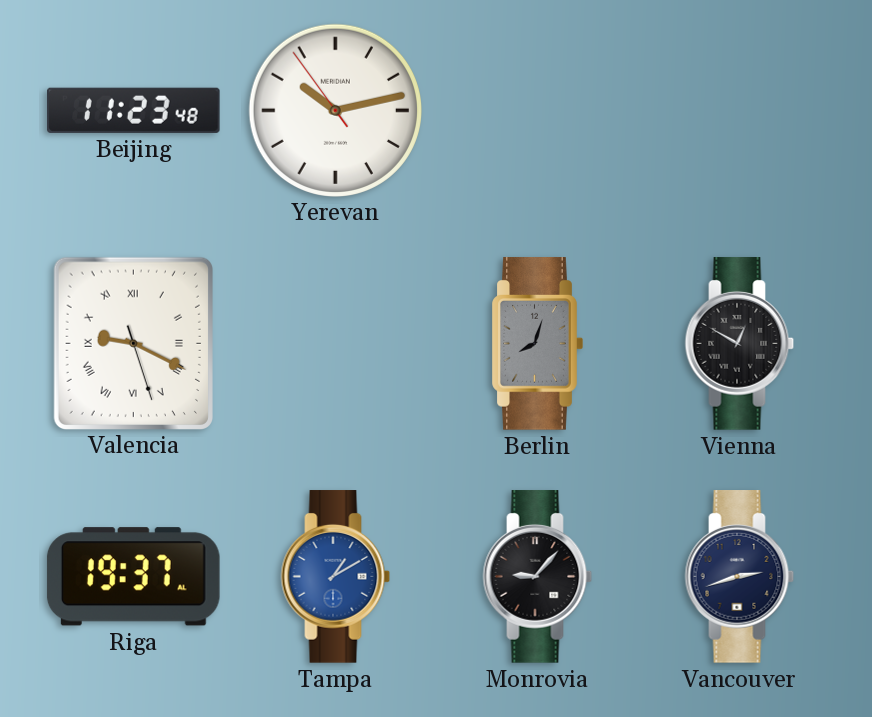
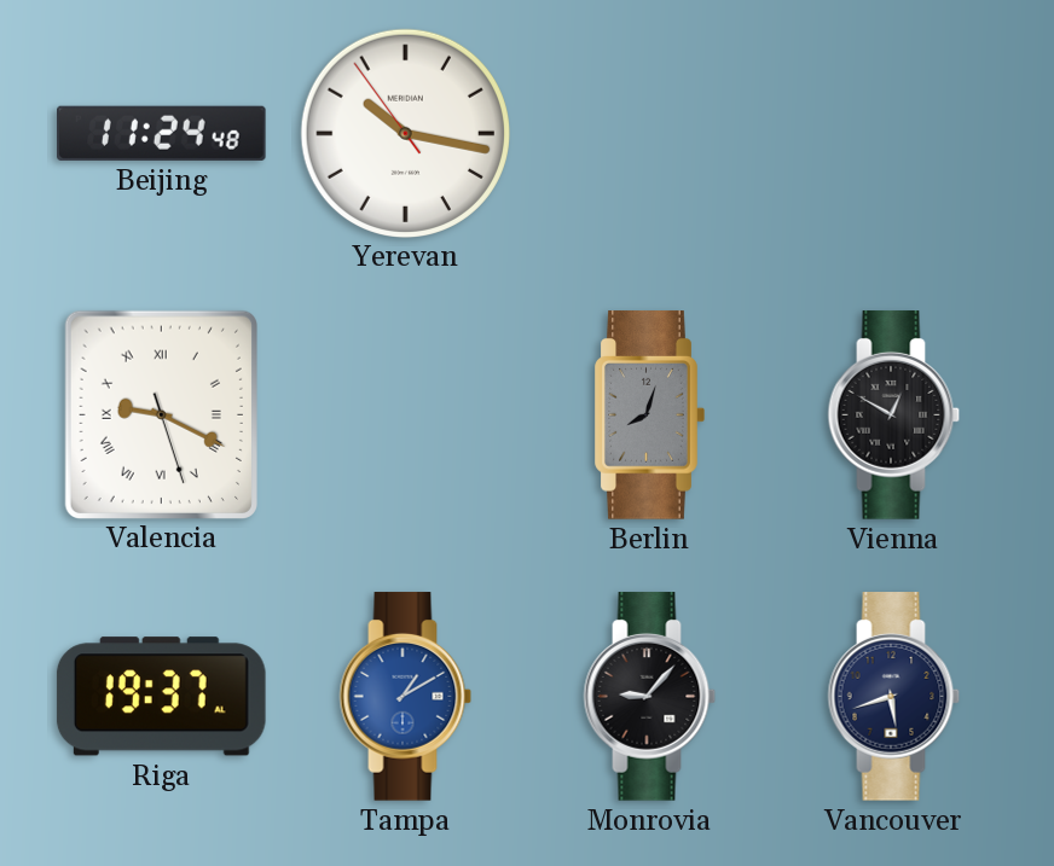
Beijing: 11:23 -> 11:24 (162, 133)
Yerevan: 10:12 -> 10:16 (405, 133)
Vancouver: 2:42 -> 5:42 (894, 697)
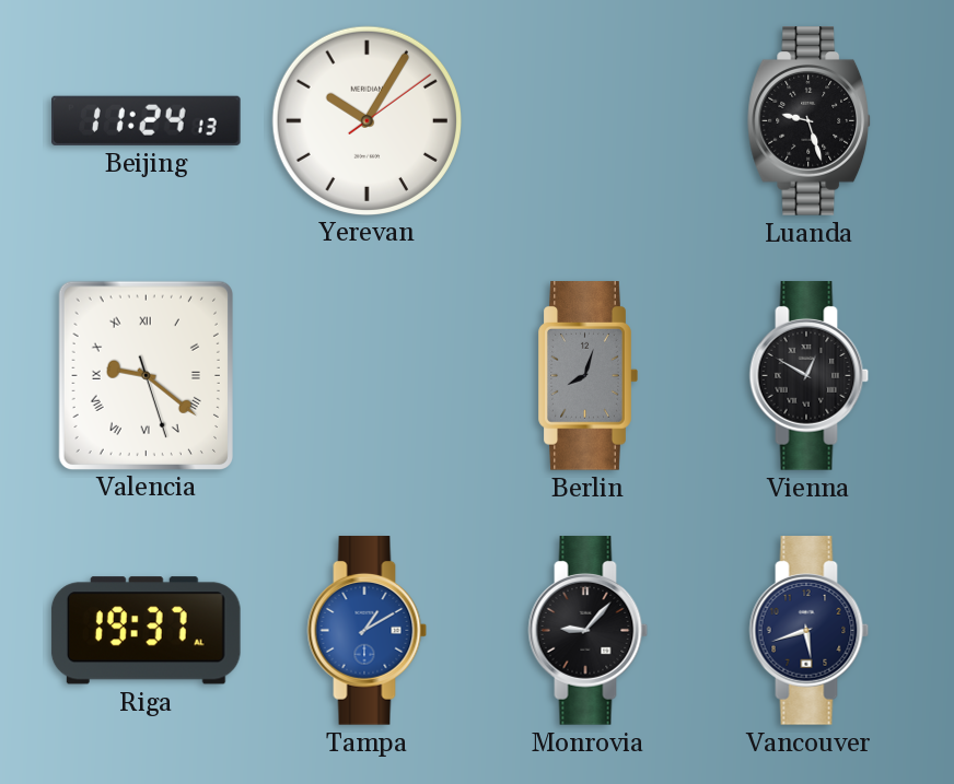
Beijing: 11:24:48 -> 11:24:13 (147, 120)
Yerevan: 10:16 -> 10:05 (367, 120)
Luanda: none -> 9:27 (810, 121)
Valencia: 9:19 -> 9:21 (146, 375)
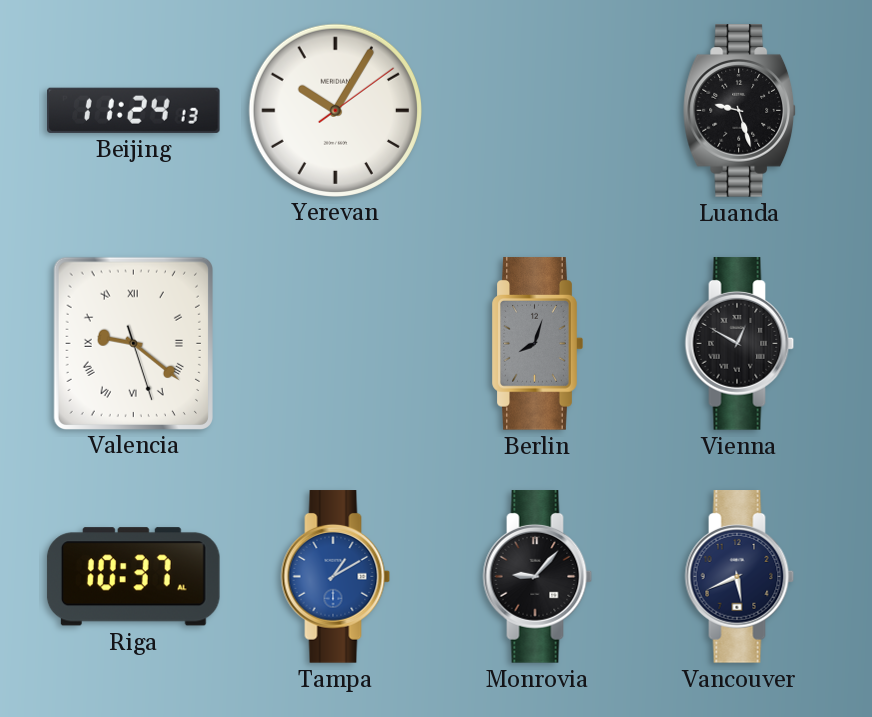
Riga: 19:37 -> 10:37 (133, 577)
Vancouver: 5:42 -> 5:41 (740, 577)
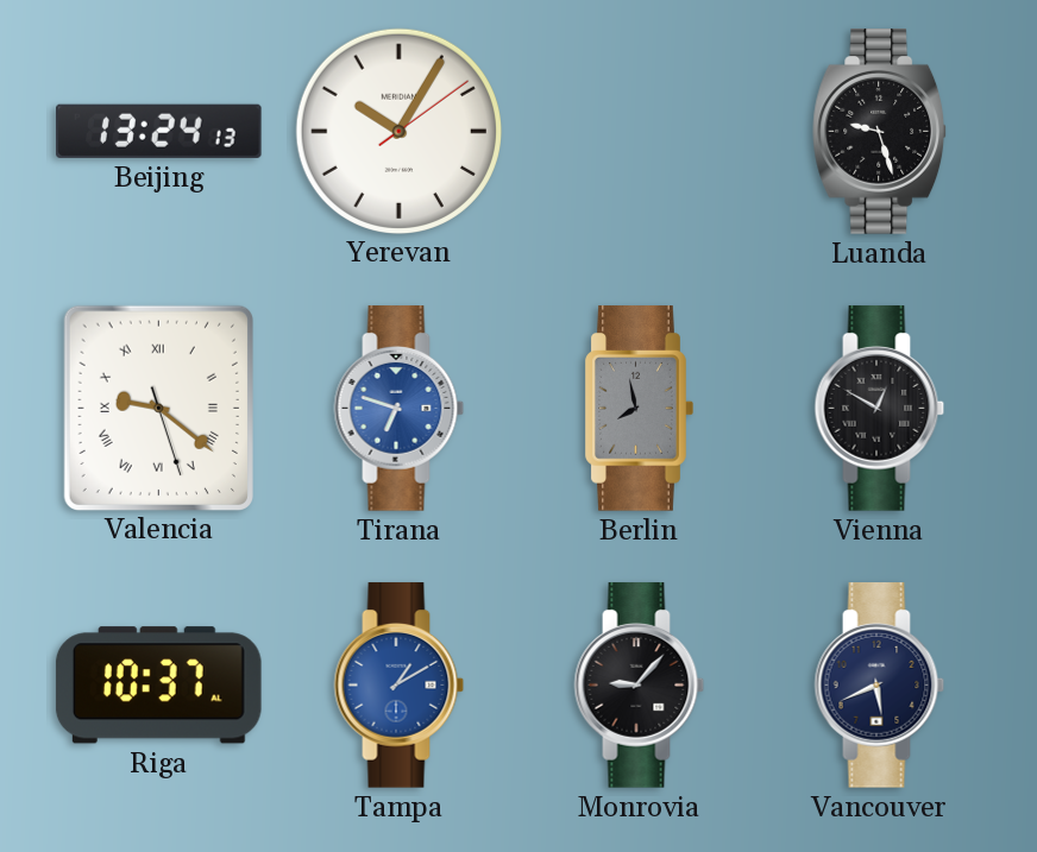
Beijing: 11:24 -> 13:24 (159, 131)
Tirana: none -> 6:48 (400, 409)
Berlin: 8:03 -> 7:58 (639, 409)
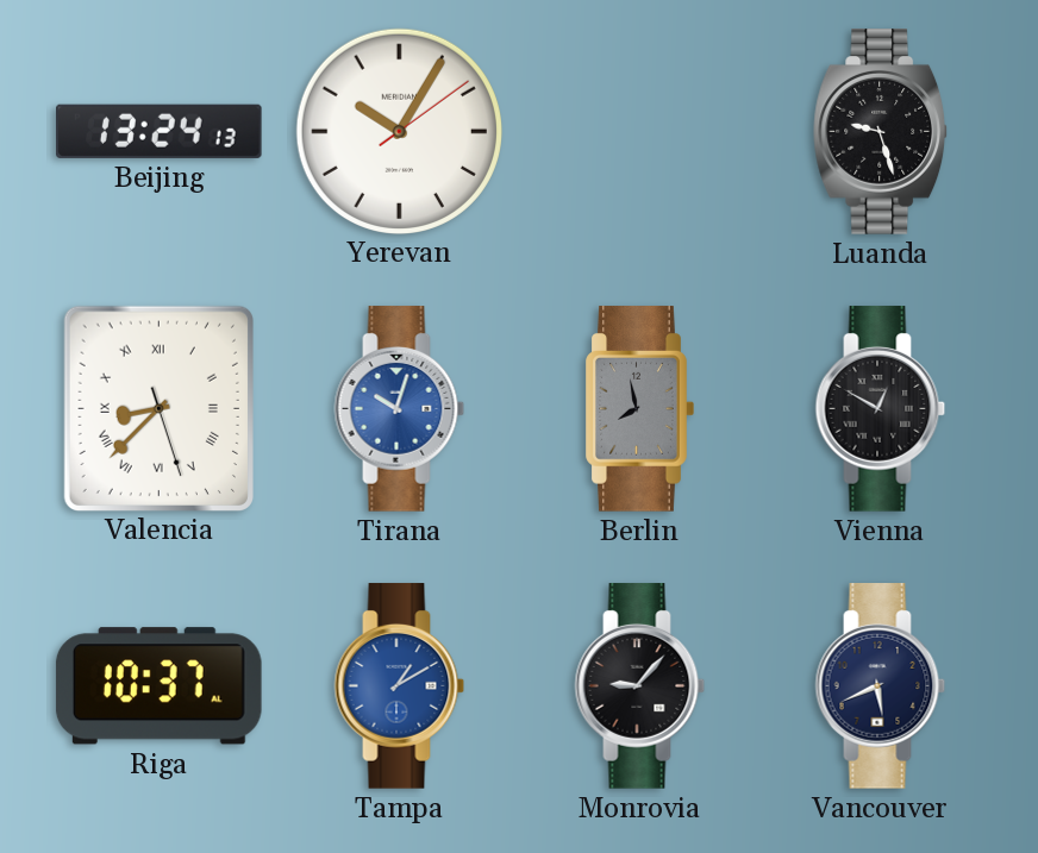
Valencia: 9:21 -> 8:37 (158, 408)
Tirana: 6:48 -> 10:03 (400, 409)
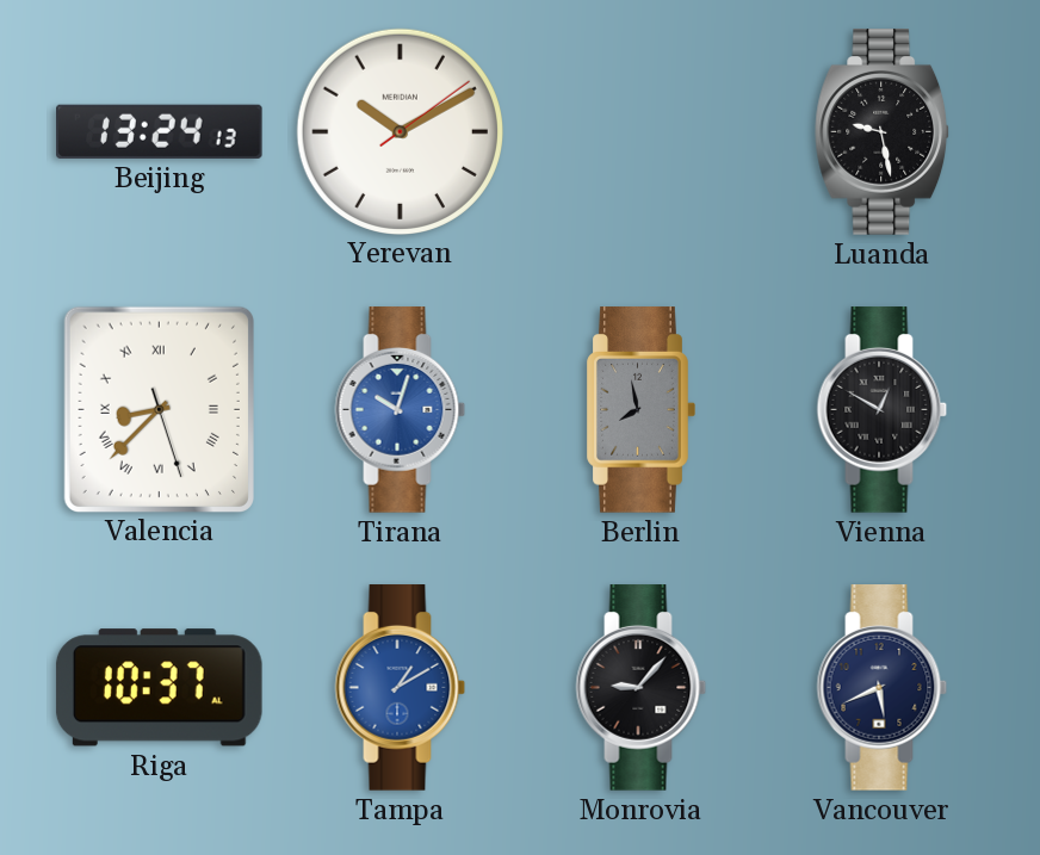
Yerevan: 10:05 -> 10:10 (400, 131)
Luanda: 9:27 -> 9:28 (883, 132)
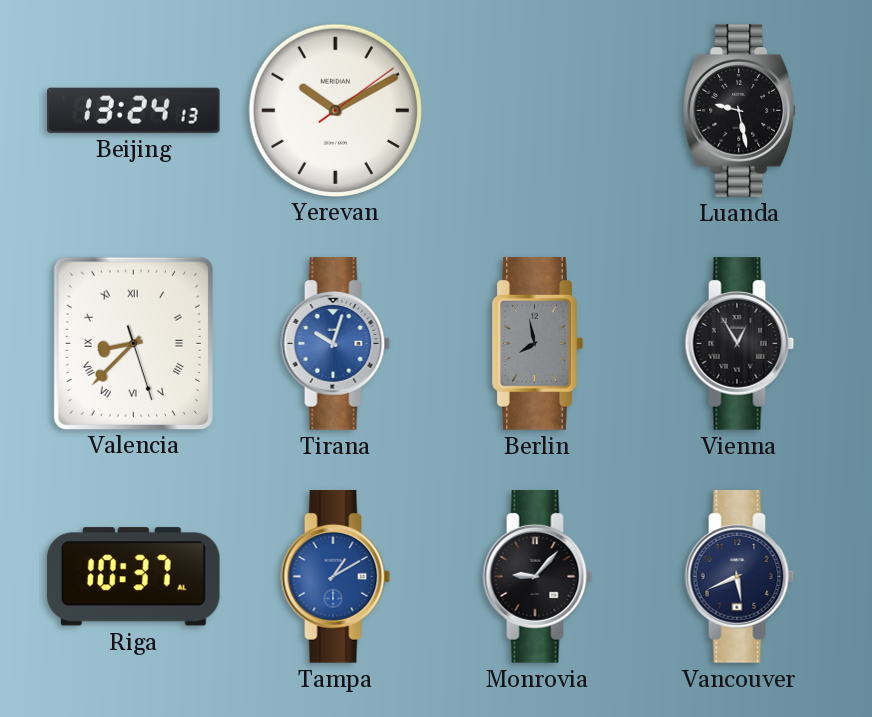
Vienna: 12:50 -> 12:55 (740, 344)
